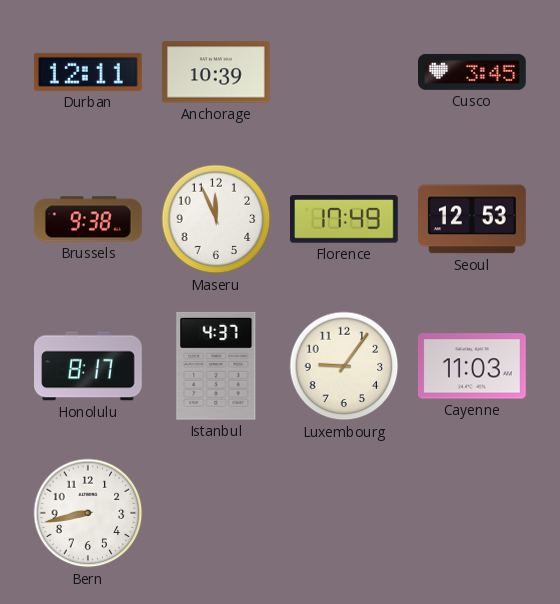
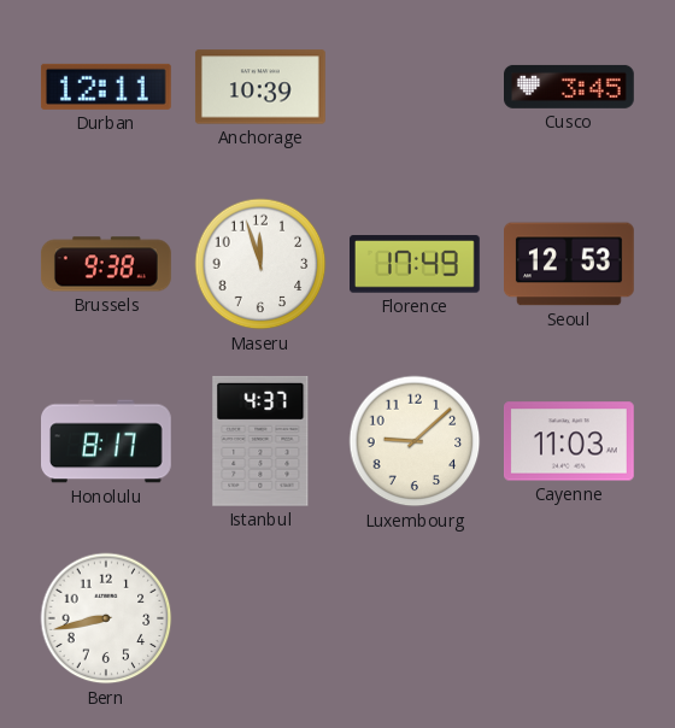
Maseru: 11:56 -> 11:57 (260, 264)
Luxembourg: 9:06 -> 9:08 (415, 441)
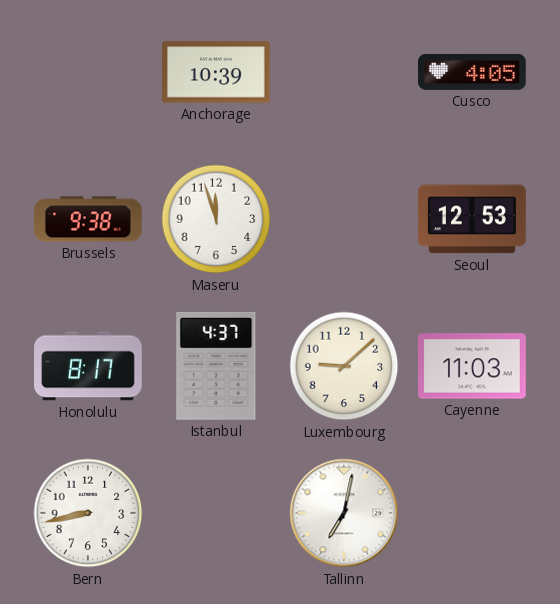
Durban: 12:11 -> none (106, 87)
Cusco: 3:45 -> 4:05 (473, 72)
Florence: 17:49 -> none (416, 264)
Tallinn: none -> 7:02 (344, 513)
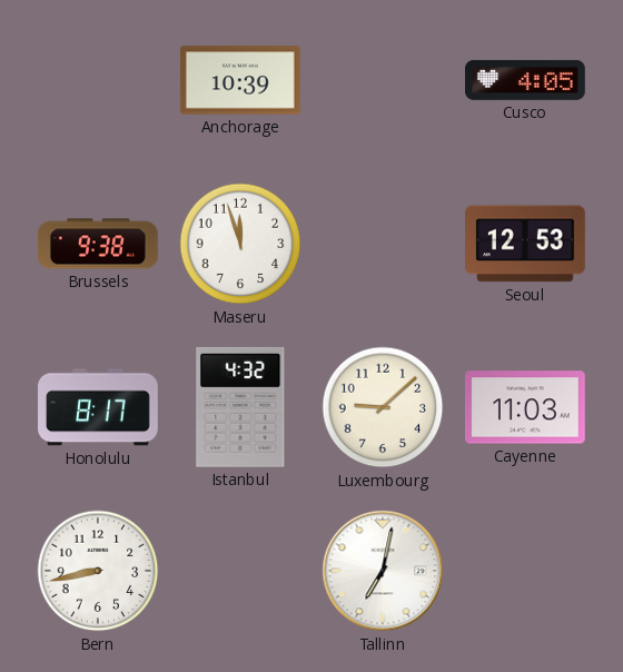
Istanbul: 4:37 -> 4:32 (240, 407)
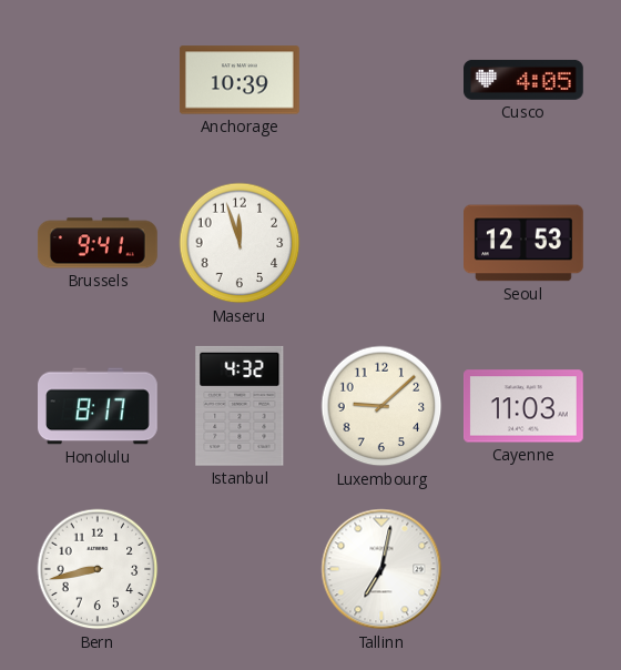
Brussels: 9:38 -> 9:41 (98, 243)
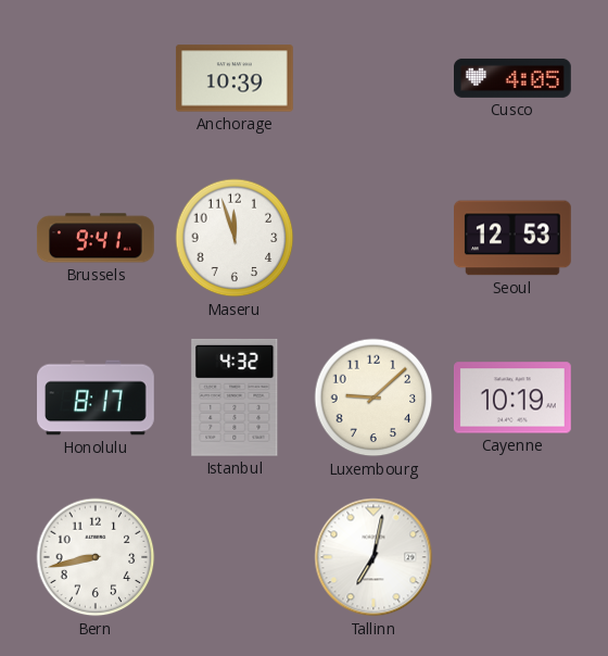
Cayenne: 11:03 -> 10:19 (514, 398)
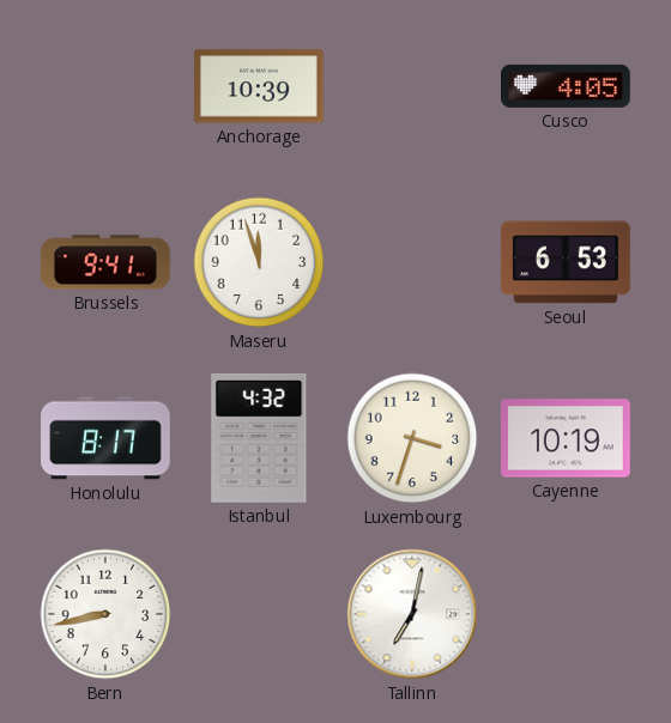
Seoul: 12:53 -> 6:53 (567, 262)
Luxembourg: 9:08 -> 3:33 (412, 438)
